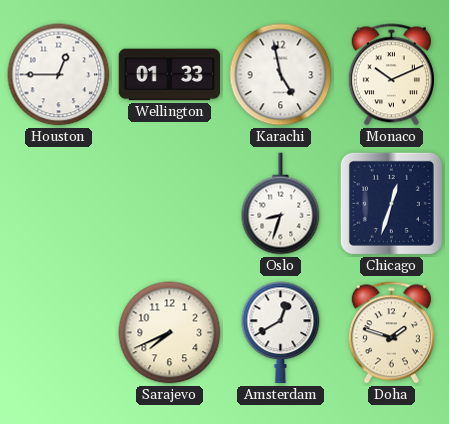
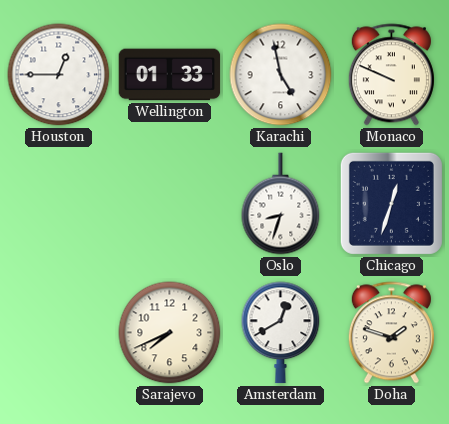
Monaco: 10:11 -> 9:49 (391, 75)
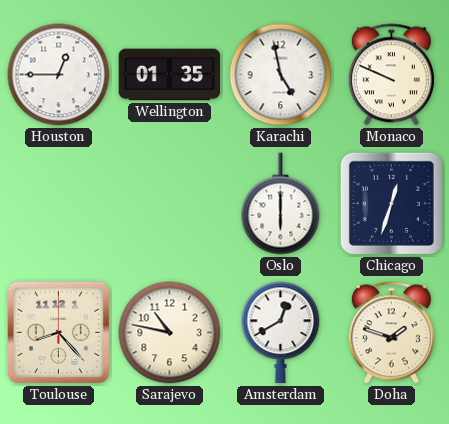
Wellington: 01:33 -> 01:35 (170, 75)
Oslo: 8:33 -> 6:00 (281, 204)
Toulouse: none -> 8:23 (58, 332)
Sarajevo: 7:41 -> 10:47 (170, 333)
